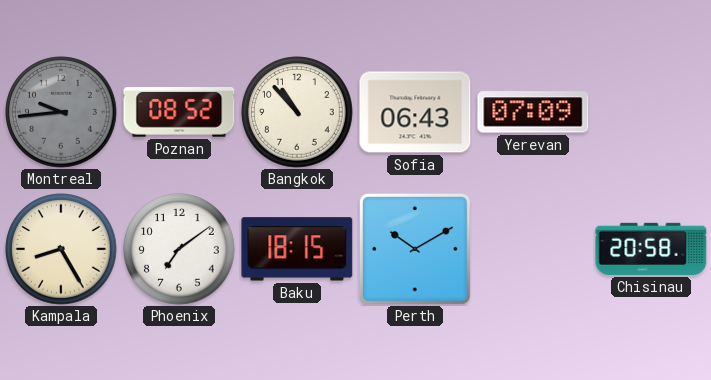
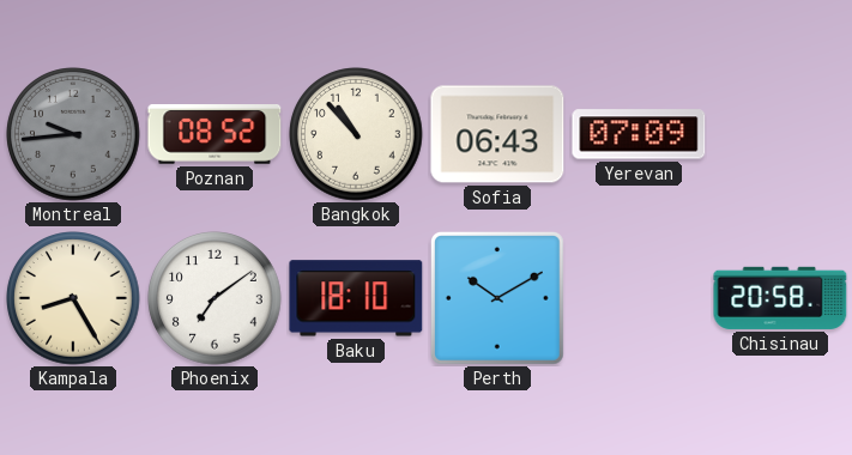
Baku: 18:15 -> 18:10 (356, 298)
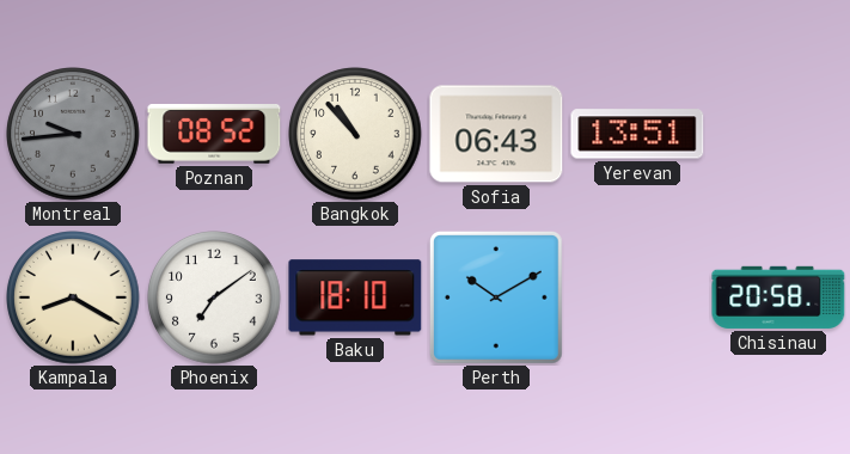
Yerevan: 07:09 -> 13:51 (637, 134)
Kampala: 8:25 -> 8:20 (73, 297)
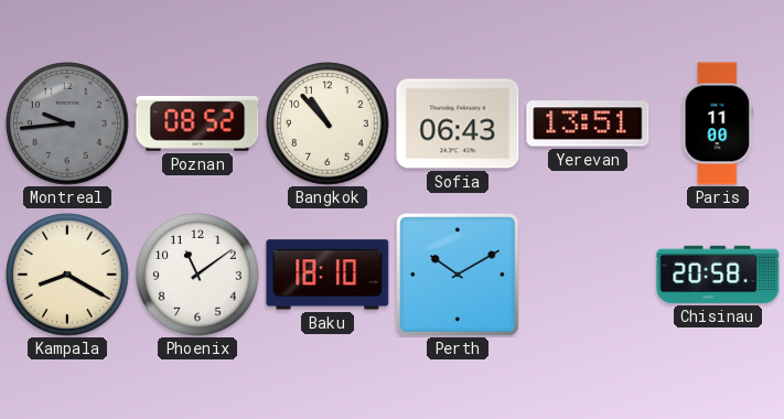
Paris: none -> 11:00 (718, 123)
Phoenix: 7:09 -> 11:09 (197, 275)
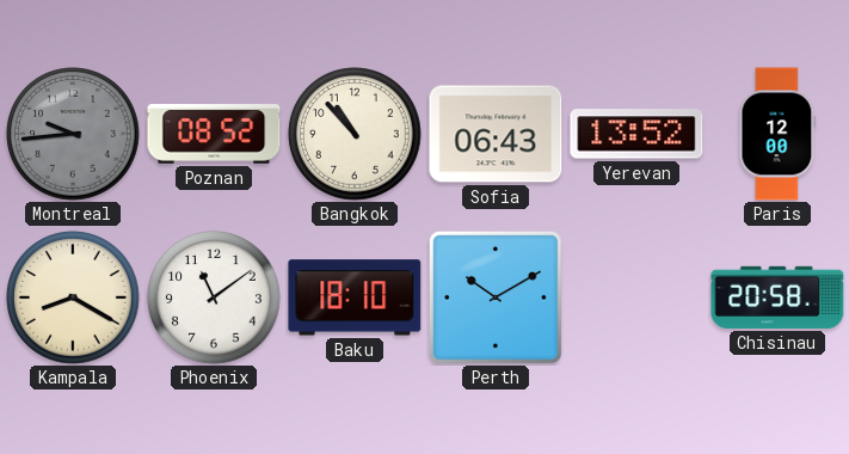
Yerevan: 13:51 -> 13:52 (636, 134)
Paris: 11:00 -> 12:00 (777, 134)
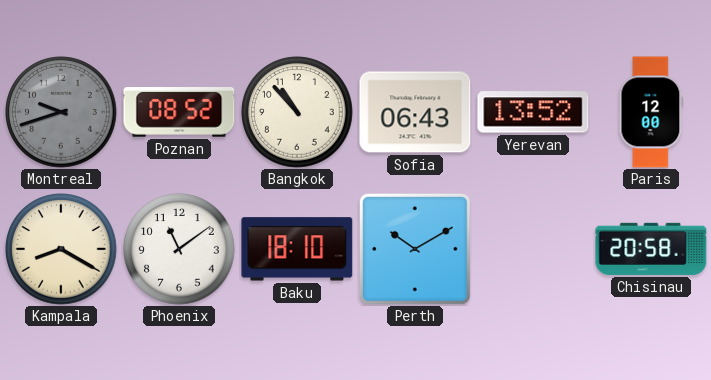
Montreal: 9:44 -> 9:42 (61, 112)
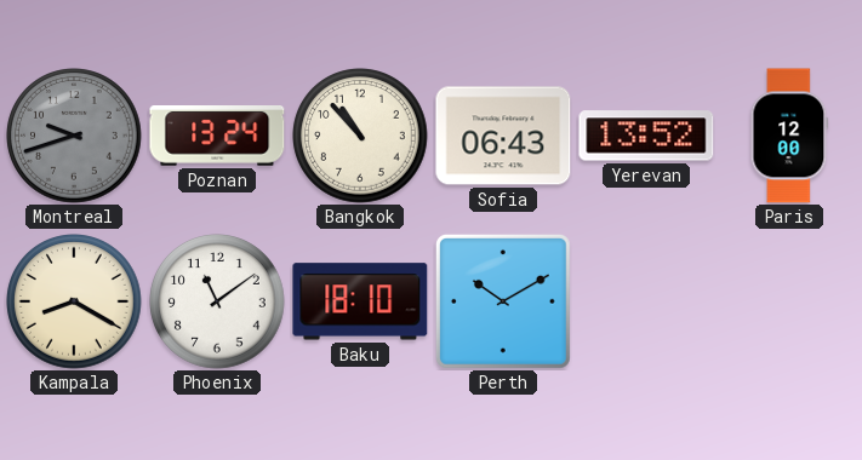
Poznan: 08:52 -> 13:24 (217, 136)
Chisinau: 20:58 -> none (651, 249)
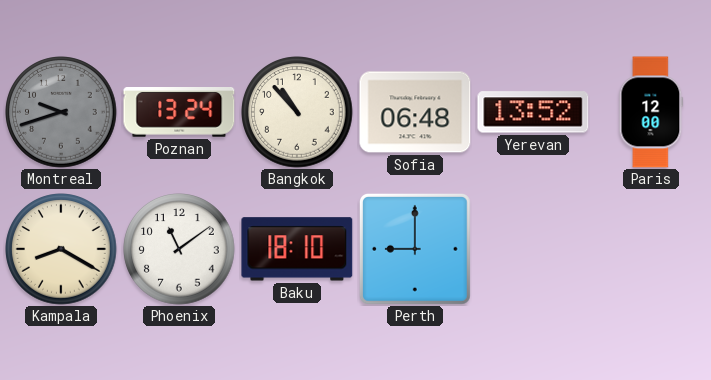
Sofia: 06:43 -> 06:48 (415, 112)
Perth: 10:10 -> 9:00 (415, 249)
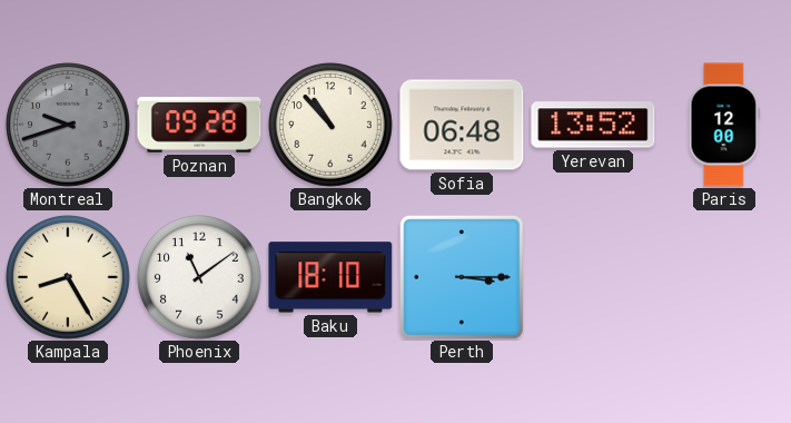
Poznan: 13:24 -> 09:28 (199, 125)
Kampala: 8:20 -> 8:25 (68, 277)
Perth: 9:00 -> 3:15 (462, 277)
